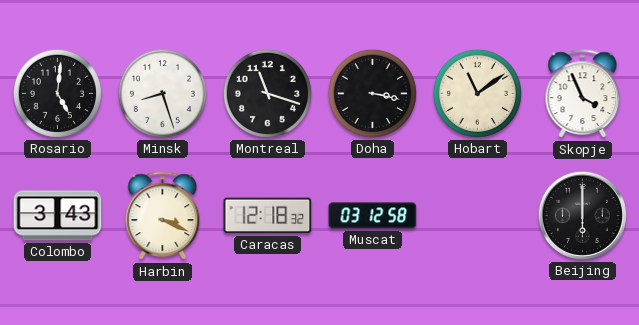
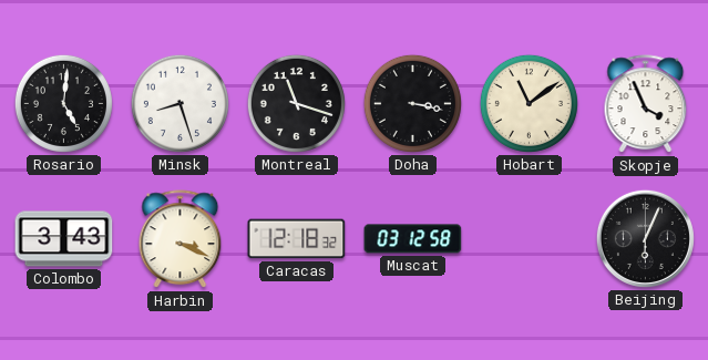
Beijing: 6:00 -> 6:04 (645, 238)
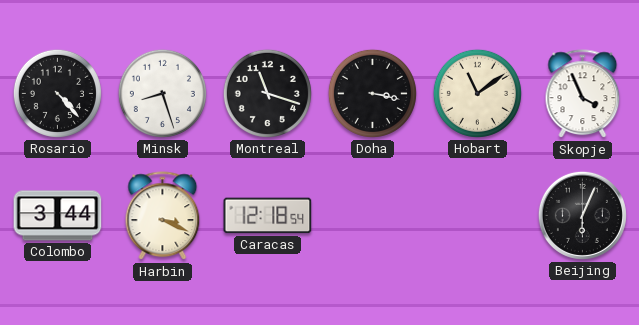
Rosario: 5:01 -> 4:23 (57, 93)
Colombo: 3:43 -> 3:44 (58, 216)
Caracas: 12:18:32 -> 12:18:54 (268, 216)
Muscat: 03:12 -> none (413, 239)
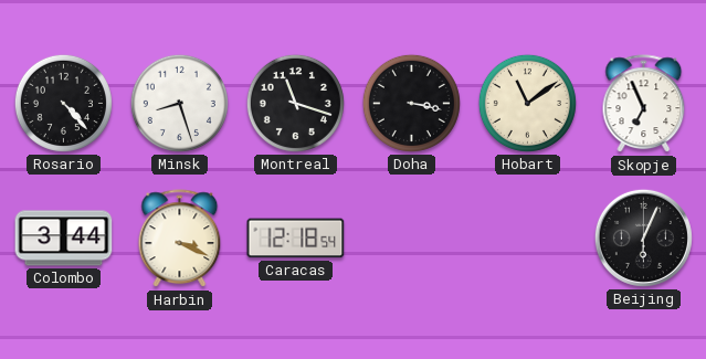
Skopje: 3:56 -> 6:56 (644, 104)
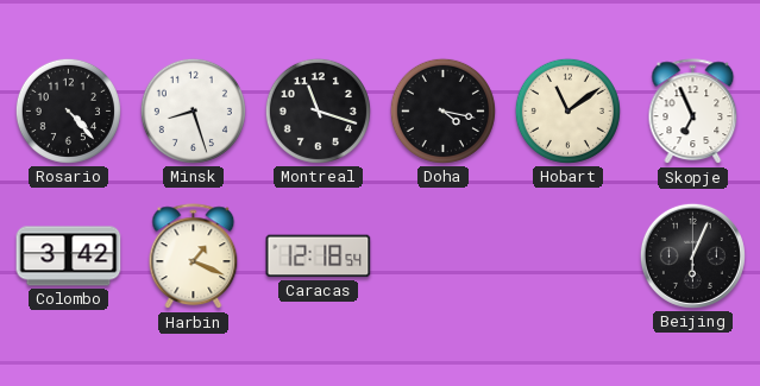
Doha: 3:17 -> 4:17 (442, 110)
Colombo: 3:44 -> 3:42 (69, 257)
Harbin: 3:19 -> 1:19 (194, 257)
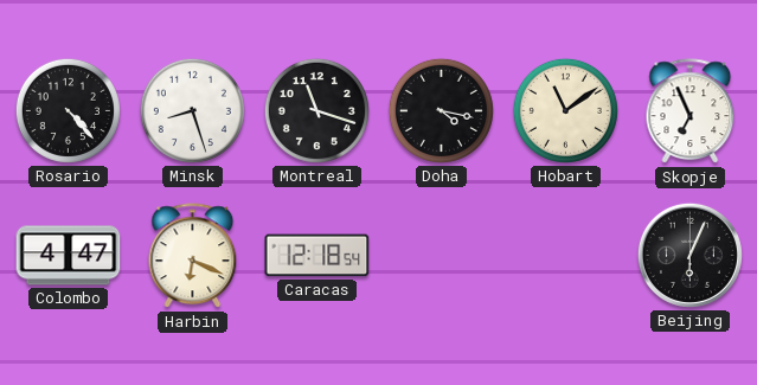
Colombo: 3:42 -> 4:47 (69, 256)
Harbin: 1:19 -> 6:19 (193, 256)
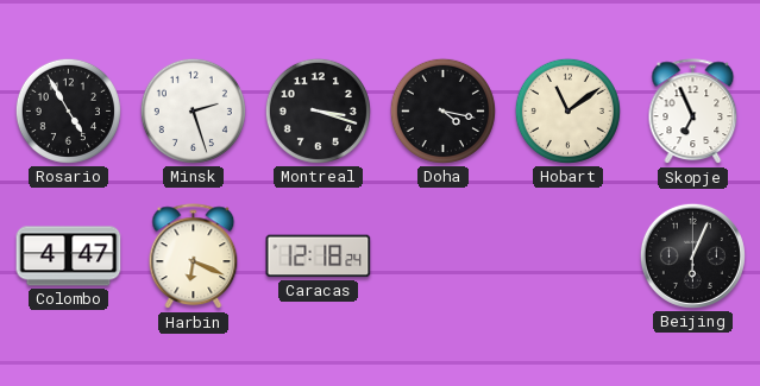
Rosario: 4:23 -> 4:55 (68, 110)
Minsk: 8:27 -> 2:27 (193, 110)
Montreal: 11:18 -> 3:18 (318, 110)
Caracas: 12:18:54 -> 12:18:24 (319, 257)
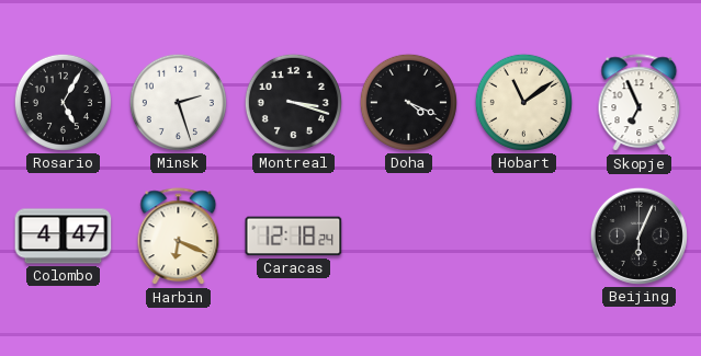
Rosario: 4:55 -> 5:05 (63, 102)
Doha: 4:17 -> 4:19 (408, 102)
